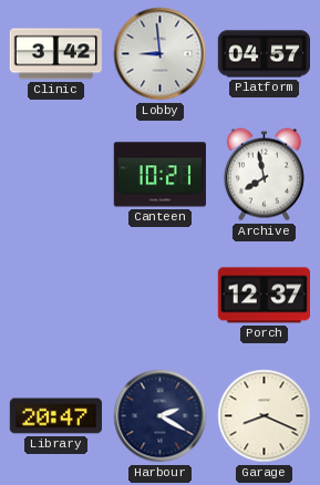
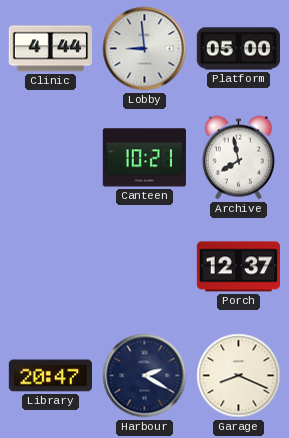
Clinic: 3:42 -> 4:44 (50, 49)
Platform: 04:57 -> 05:00 (238, 49)
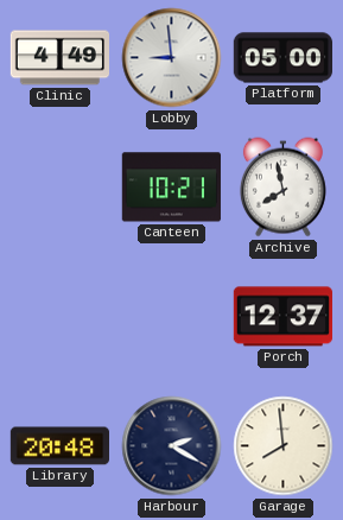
Clinic: 4:44 -> 4:49 (59, 58)
Library: 20:47 -> 20:48 (59, 446)
Garage: 8:19 -> 7:59 (284, 446)
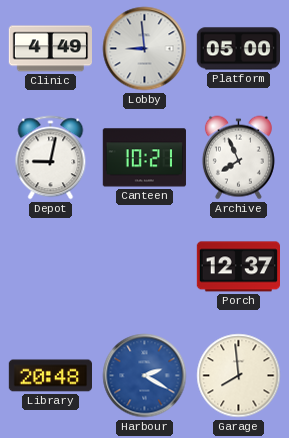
Depot: none -> 9:02 (51, 158)
Archive: 7:58 -> 7:56 (238, 158)
Harbour dial: navy -> blue (145, 376)
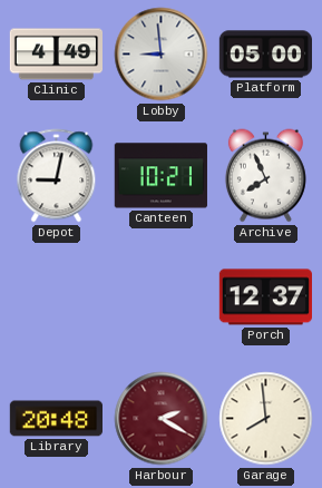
Harbour dial: blue -> burgundy (162, 419)
